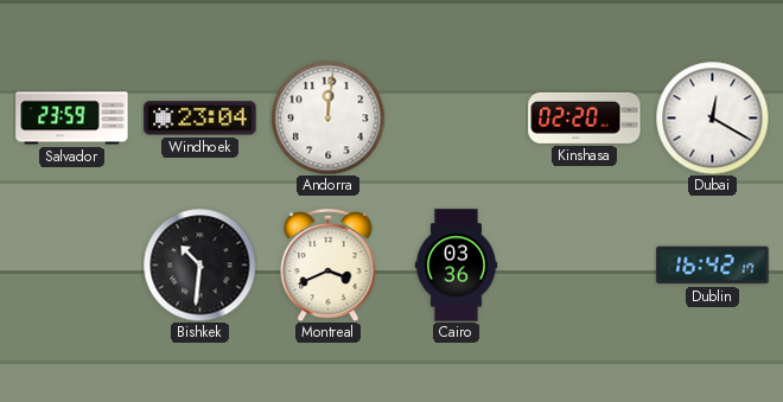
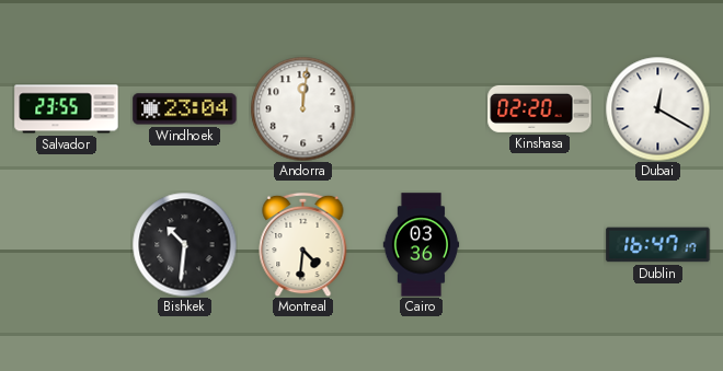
Salvador: 23:59 -> 23:55 (67, 109)
Montreal: 3:41 -> 4:31 (303, 244)
Dublin: 16:42 -> 16:47 (658, 245)
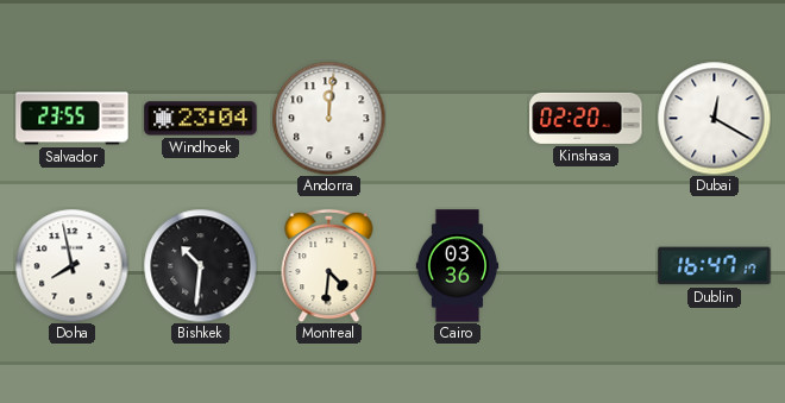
Doha: none -> 7:58 (71, 265)
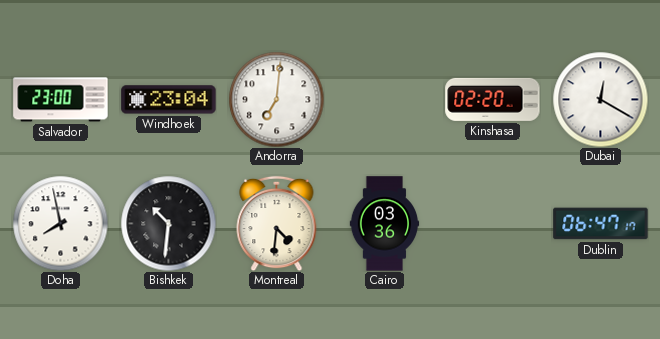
Salvador: 23:55 -> 23:00 (61, 100)
Andorra: 12:01 -> 7:01 (276, 99)
Dublin: 16:47 -> 06:47 (601, 224)
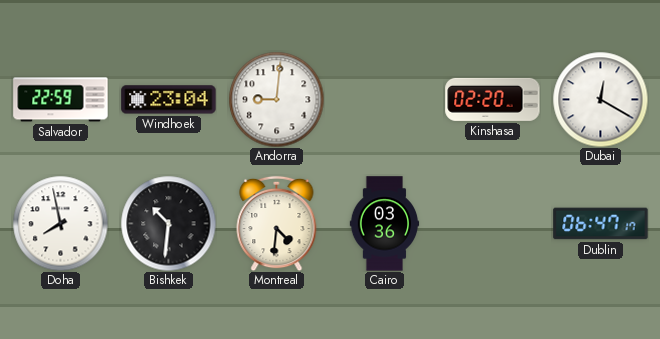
Salvador: 23:00 -> 22:59 (61, 100)
Andorra: 7:01 -> 9:01 (276, 99)
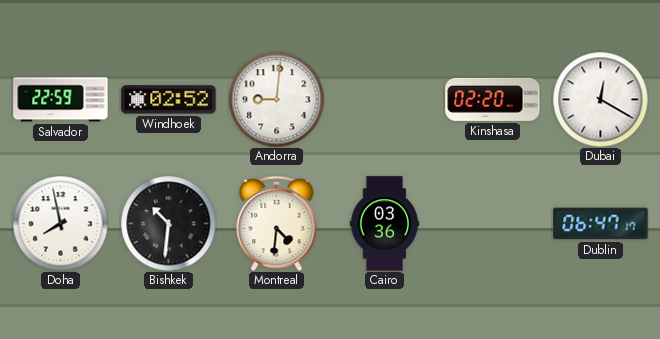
Windhoek: 23:04 -> 02:52 (169, 100)
